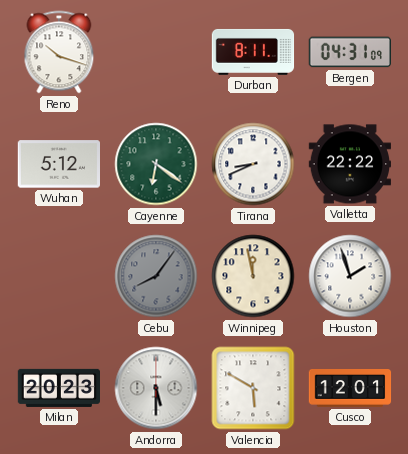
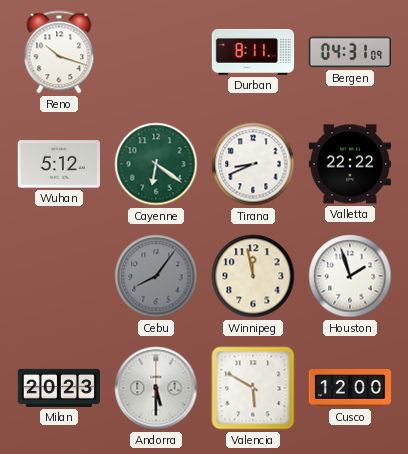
Cusco: 12:01 -> 12:00 (350, 389)
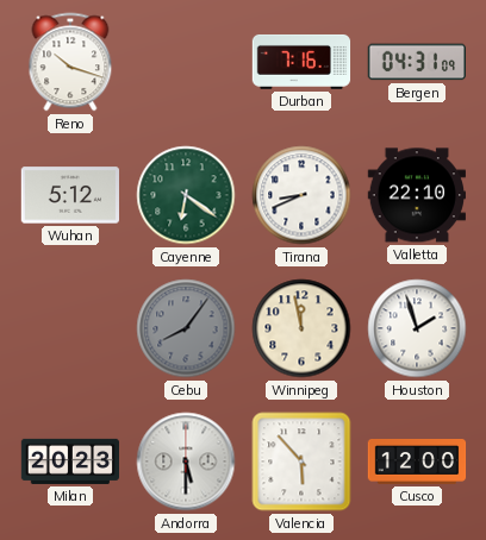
Durban: 8:11 -> 7:16 (301, 62)
Valletta: 22:22 -> 22:10 (416, 195)
Valencia: 5:50 -> 5:53 (301, 461)
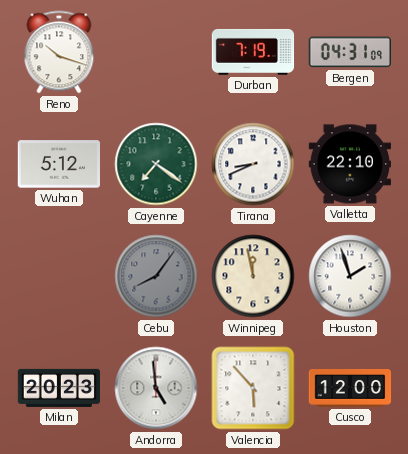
Durban: 7:16 -> 7:19 (253, 52)
Cayenne: 6:21 -> 7:21 (156, 164)
Andorra: 5:30 -> 4:59 (156, 388)
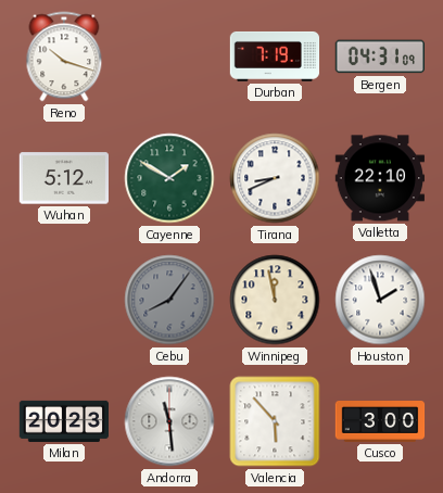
Cayenne: 7:21 -> 1:50 (169, 178)
Andorra: 4:59 -> 11:29 (169, 421)
Cusco: 12:00 -> 3:00 (380, 422)
